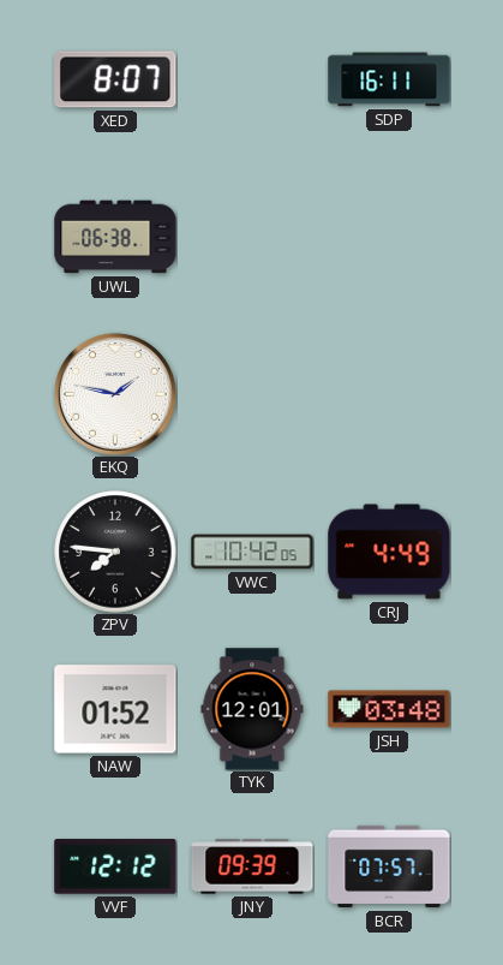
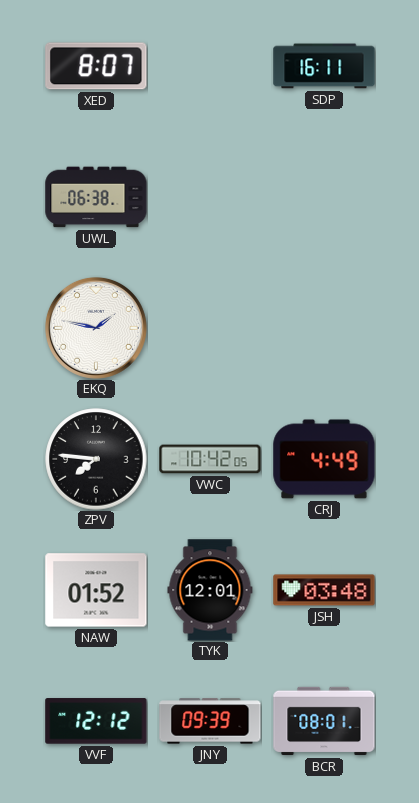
BCR: 07:57 -> 08:01 (324, 721)
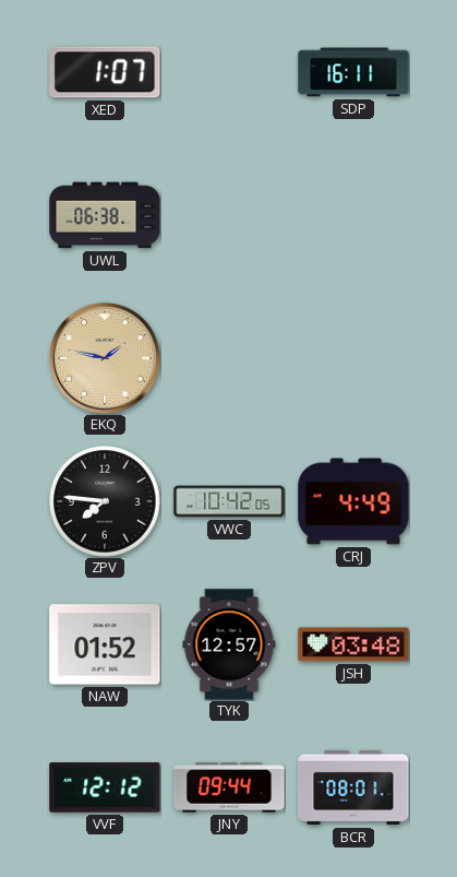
XED: 8:07 -> 1:07 (105, 72)
EKQ dial: white -> champagne (105, 358)
TYK: 12:01 -> 12:57 (229, 644)
JNY: 09:39 -> 09:44 (229, 787)
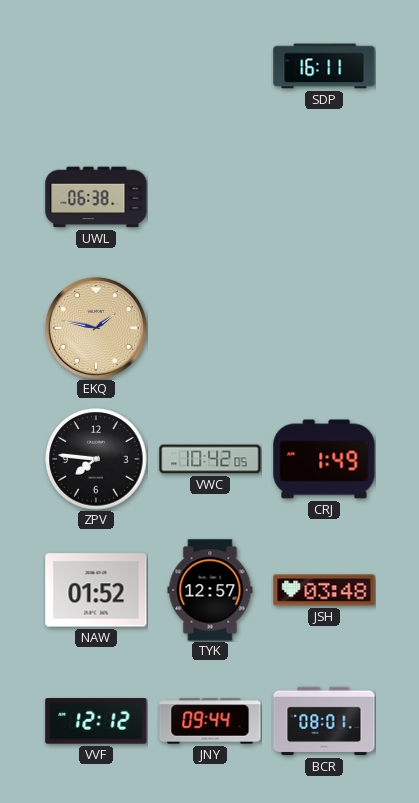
XED: 1:07 -> none (105, 72)
CRJ: 4:49 -> 1:49 (324, 459)
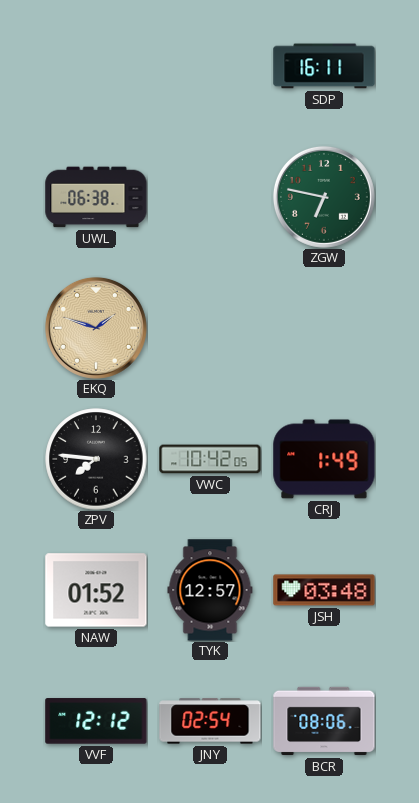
ZGW: none -> 6:47 (324, 197)
EKQ: 1:47 -> 1:48 (96, 328)
JNY: 09:44 -> 02:54 (210, 721)
BCR: 08:01 -> 08:06 (324, 721)
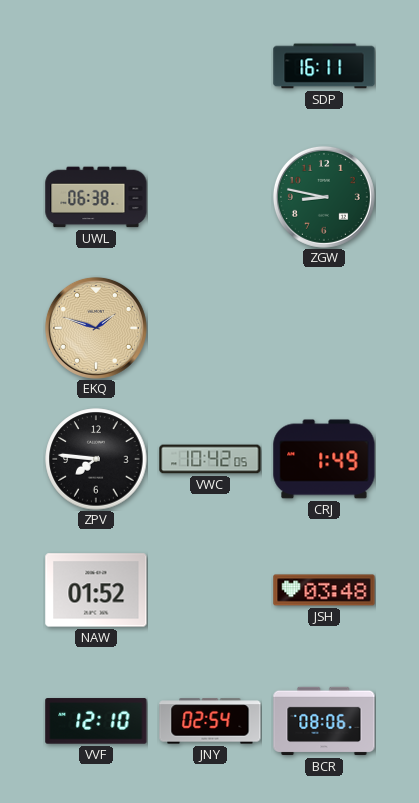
ZGW: 6:47 -> 8:47 (324, 197)
TYK: 12:57 -> none (210, 590)
VVF: 12:12 -> 12:10 (96, 721)
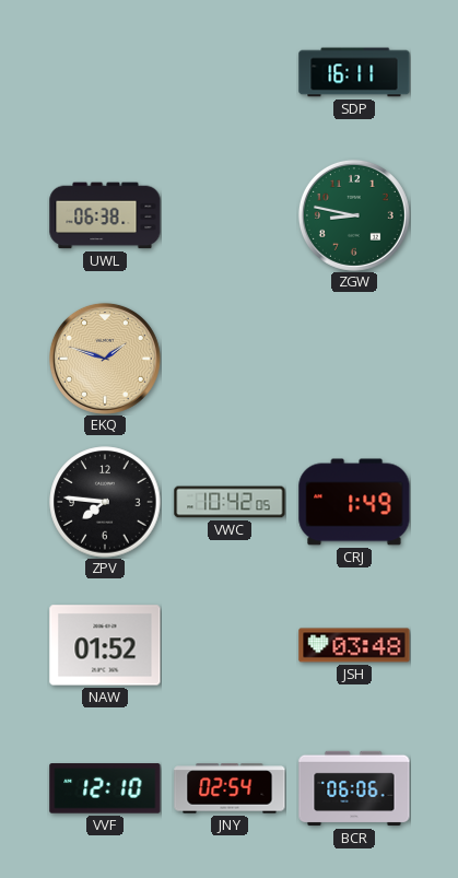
BCR: 08:06 -> 06:06 (354, 788)
